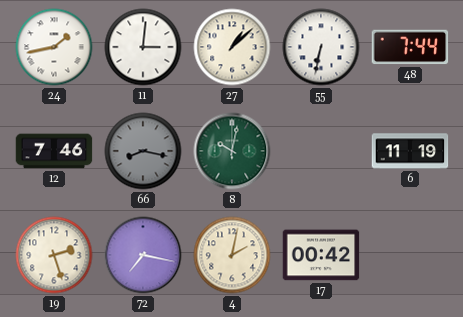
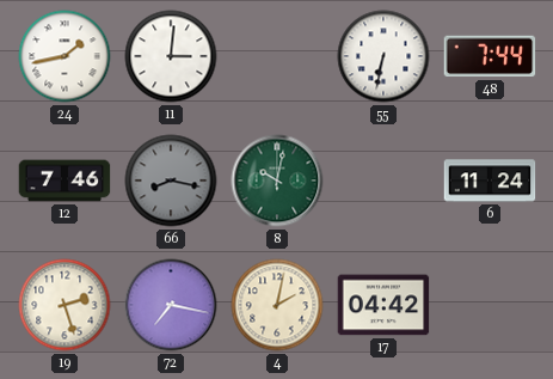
27: 1:08 -> none (232, 47)
6: 11:19 -> 11:24 (490, 181)
17: 00:42 -> 04:42 (383, 305)
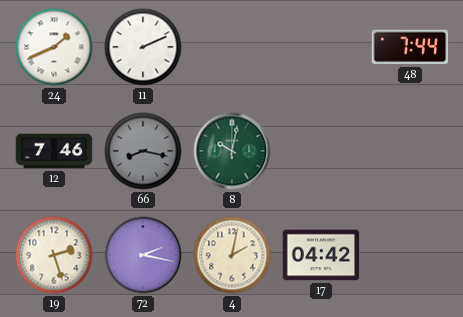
24: 1:43 -> 1:41 (54, 47)
11: 3:01 -> 2:11 (143, 47)
55: 6:32 -> none (383, 56)
6: 11:24 -> none (490, 181)
72: 7:17 -> 2:17 (143, 255)
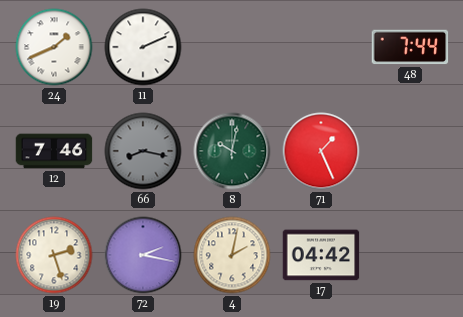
71: none -> 1:26 (321, 151)
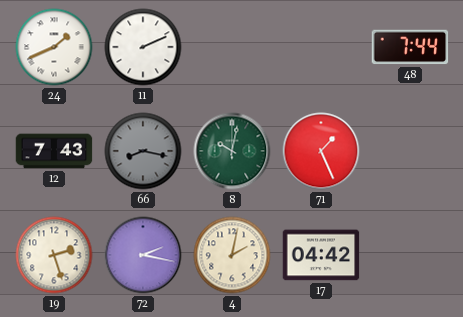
12: 7:46 -> 7:43 (54, 151)
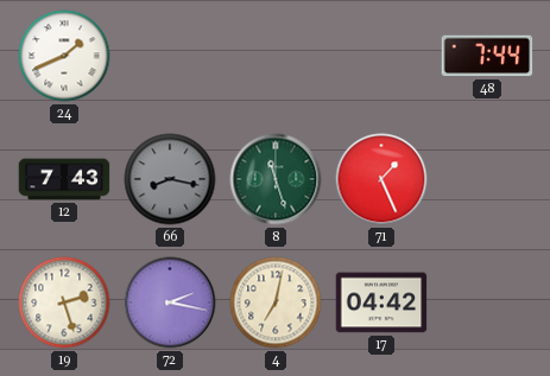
11: 2:11 -> none (143, 47)
8: 10:02 -> 11:27 (276, 179)
4: 2:02 -> 7:02 (276, 302)
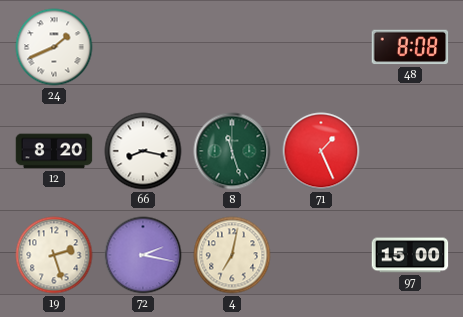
48: 7:44 -> 8:08 (410, 47)
12: 7:43 -> 8:20 (54, 151)
66 dial: grey -> white (143, 151)
17: 04:42 -> none (381, 302)
97: none -> 15:00 (410, 255)
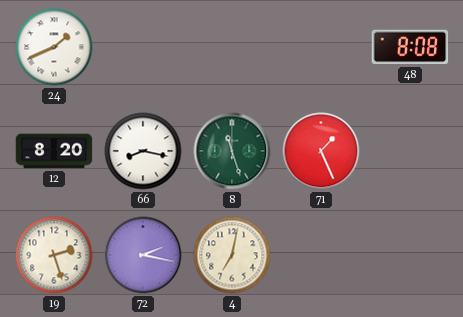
97: 15:00 -> none (410, 255)
